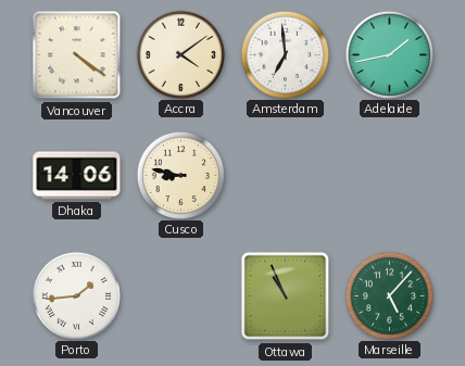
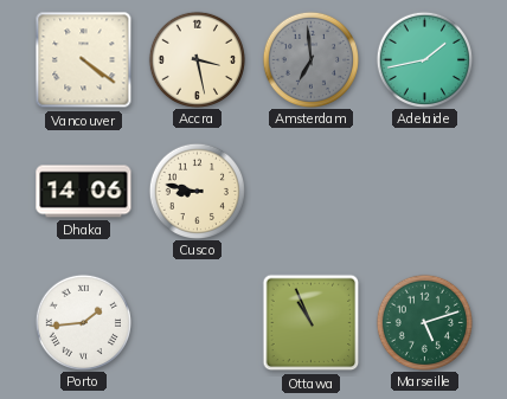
Accra: 4:09 -> 3:28 (197, 59)
Amsterdam dial: white -> grey (310, 59)
Marseille: 5:07 -> 5:12 (424, 322)
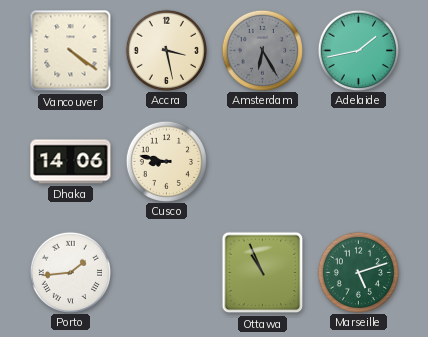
Amsterdam: 6:59 -> 6:25 (262, 50)
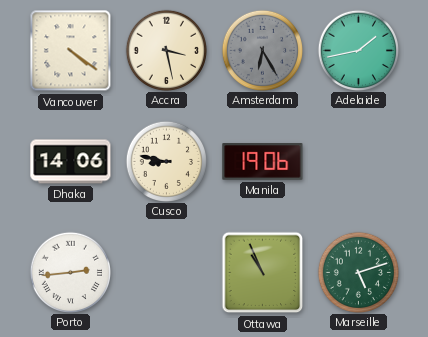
Manila: none -> 19:06 (263, 162)
Porto: 1:44 -> 2:44 (70, 272)
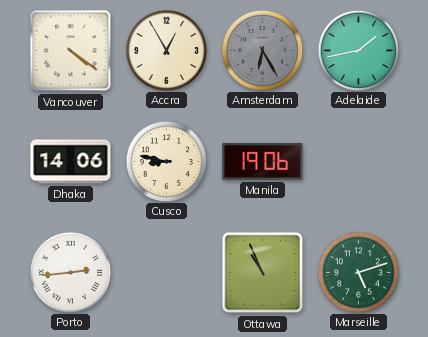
Accra: 3:28 -> 12:55 (166, 50)
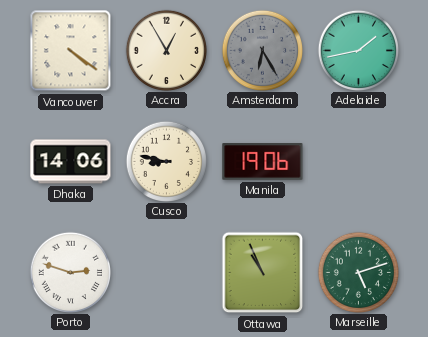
Porto: 2:44 -> 2:48 (70, 272)
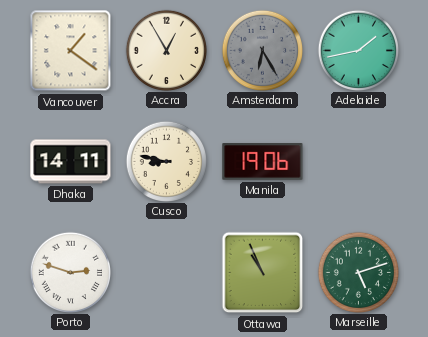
Vancouver: 4:21 -> 1:21 (71, 51)
Dhaka: 14:06 -> 14:11 (71, 162)
